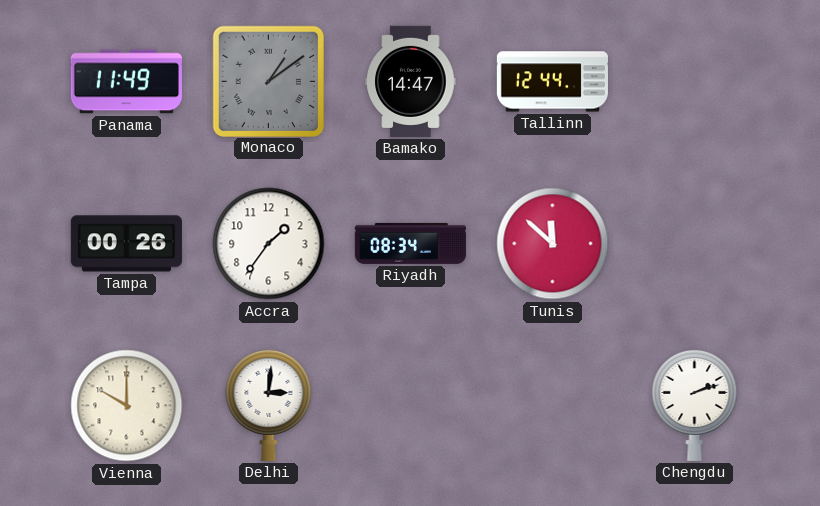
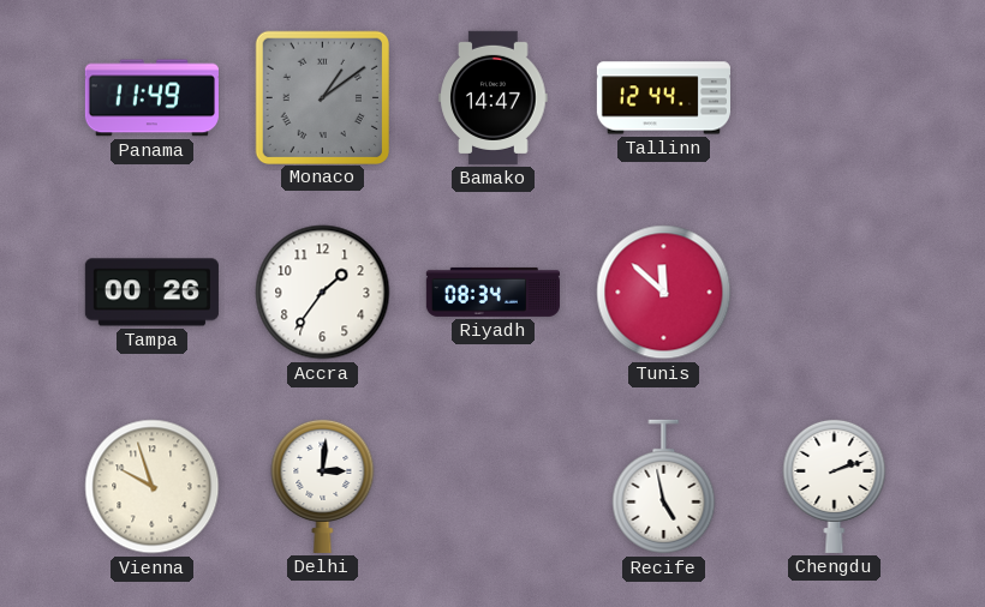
Vienna: 10:00 -> 9:57 (153, 487)
Recife: none -> 4:58 (664, 487)
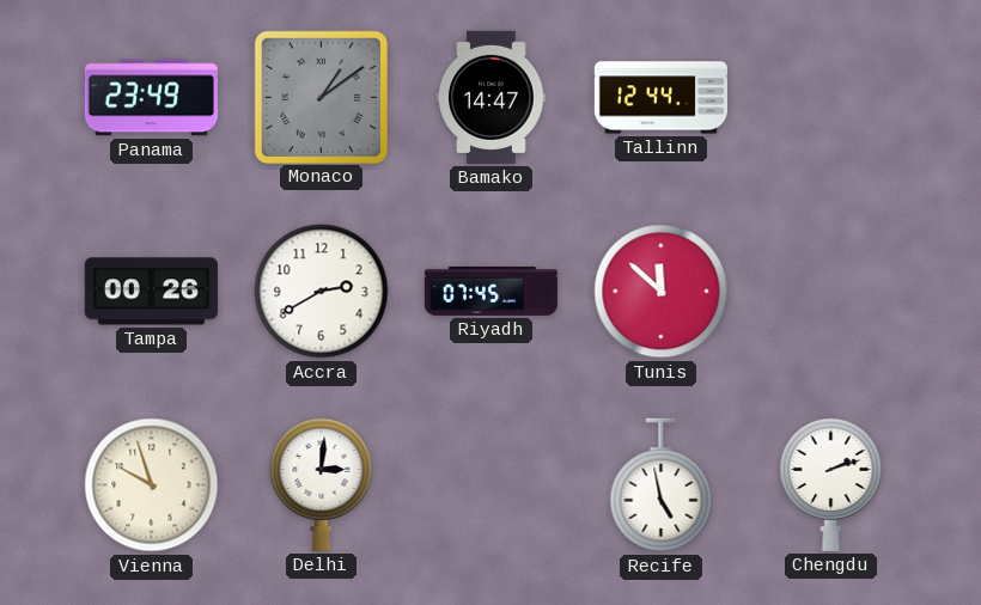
Panama: 11:49 -> 23:49 (151, 98)
Accra: 1:36 -> 2:40 (322, 292)
Riyadh: 08:34 -> 07:45 (490, 291)
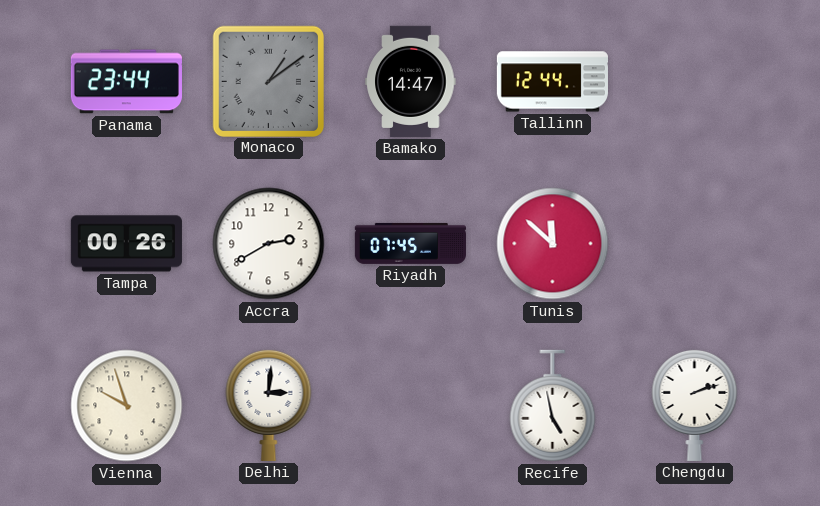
Panama: 23:49 -> 23:44 (126, 82)
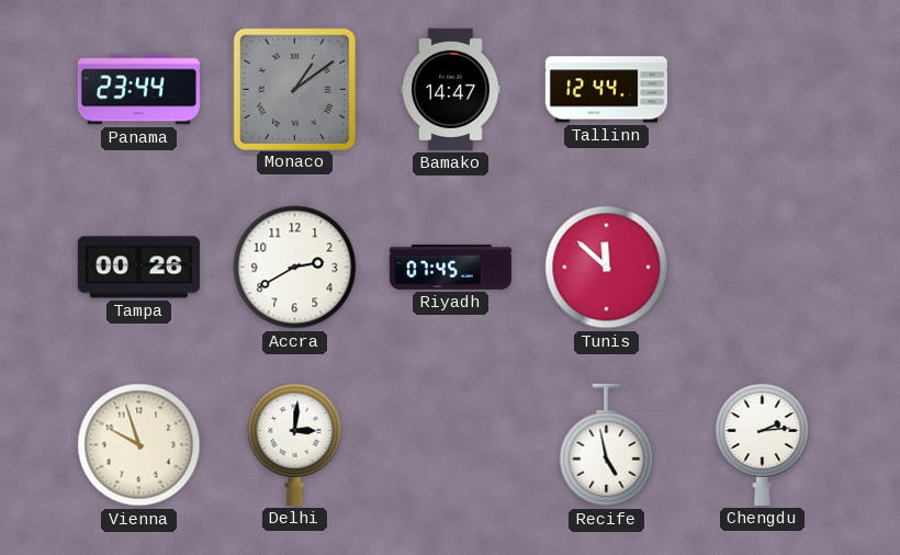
Chengdu: 2:12 -> 2:14 (763, 444)
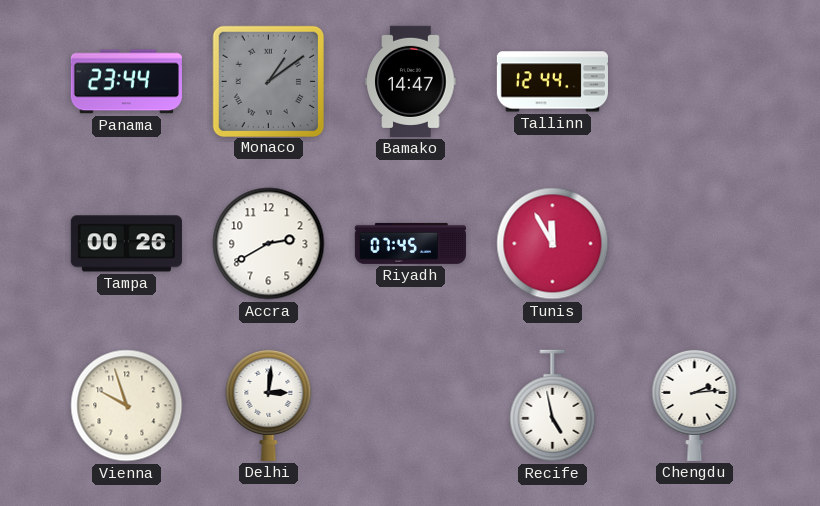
Tunis: 11:52 -> 11:55 (553, 244)
